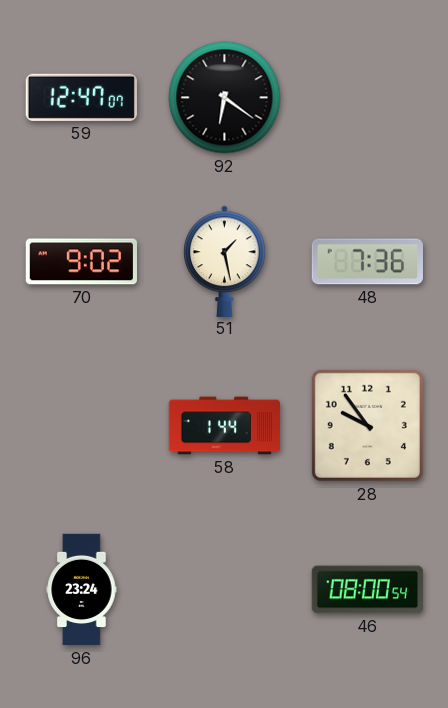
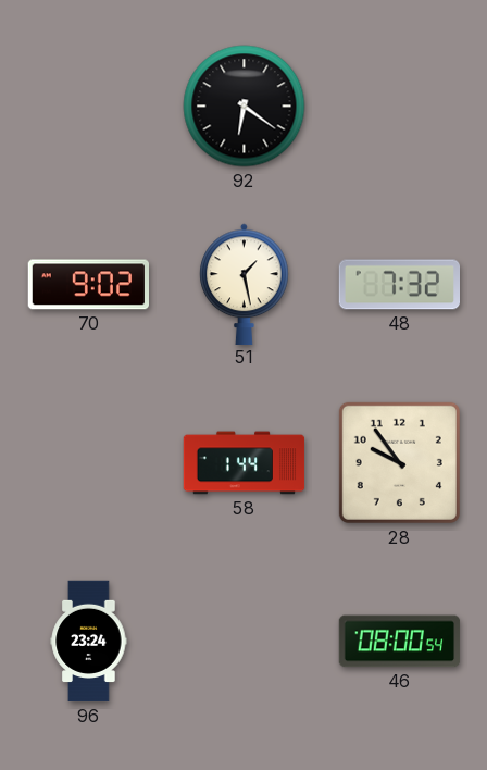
59: 12:47 -> none (81, 97)
48: 7:36 -> 7:32 (399, 285)
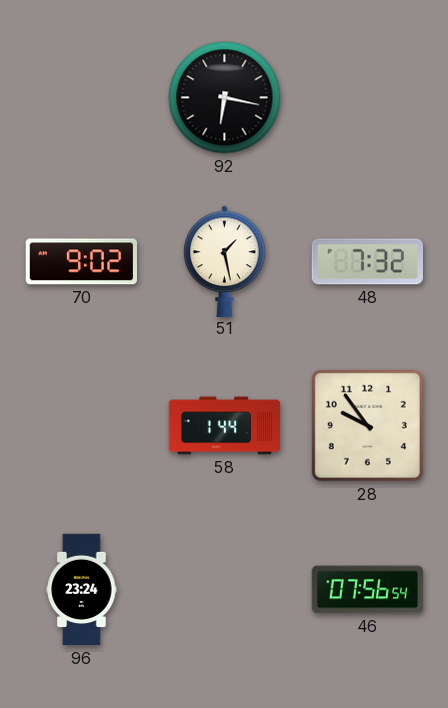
92: 6:21 -> 6:17 (225, 98)
46: 08:00 -> 07:56 (368, 590)
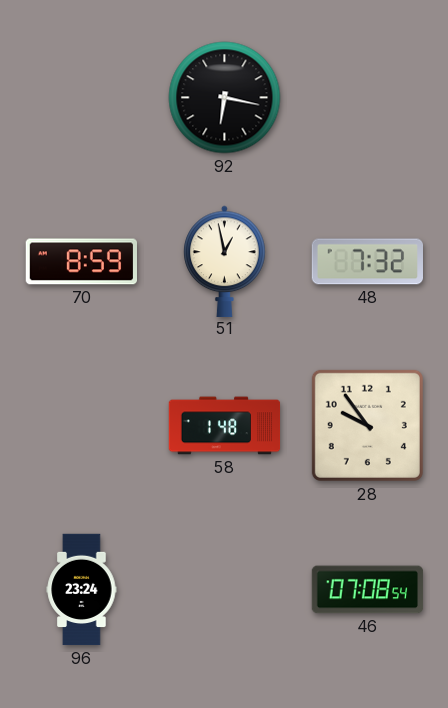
70: 9:02 -> 8:59 (81, 262)
51: 1:28 -> 12:58 (225, 261)
58: 1:44 -> 1:48 (225, 426)
46: 07:56 -> 07:08 (368, 590)
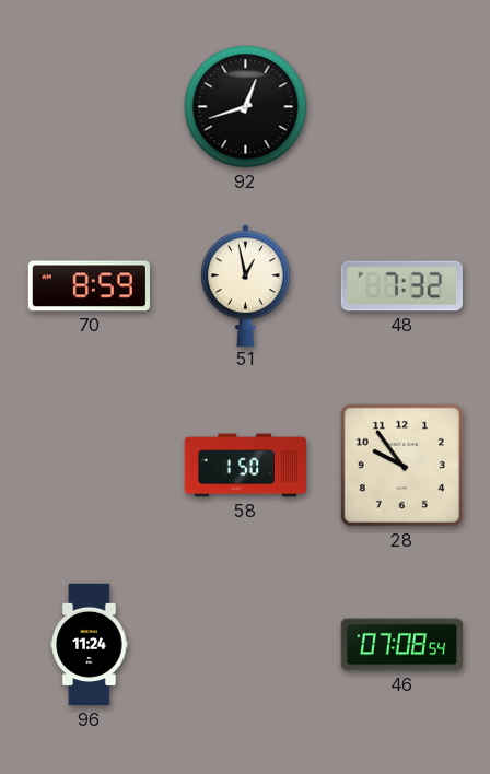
92: 6:17 -> 12:42 (246, 107)
58: 1:48 -> 1:50 (246, 466)
96: 23:24 -> 11:24 (90, 645)
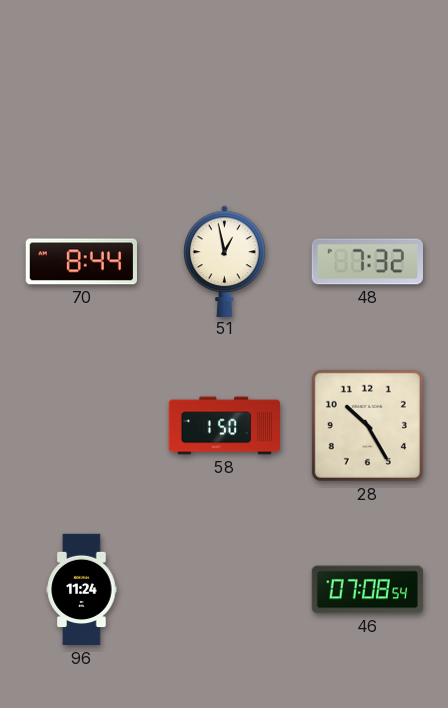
92: 12:42 -> none (246, 107)
70: 8:59 -> 8:44 (81, 262)
28: 9:54 -> 10:25 (367, 425)
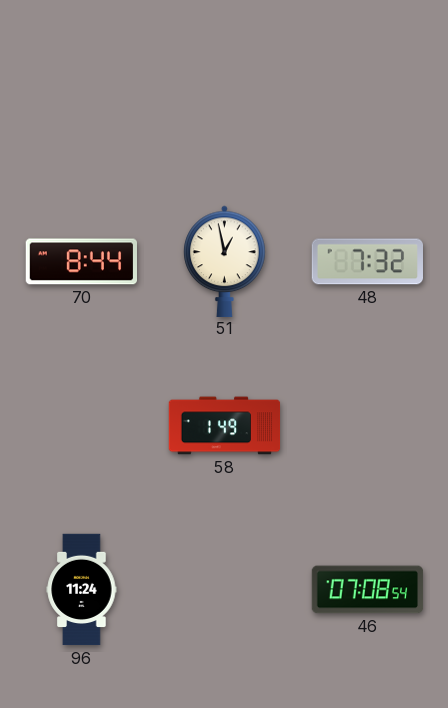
58: 1:50 -> 1:49 (225, 426)
28: 10:25 -> none (367, 425)
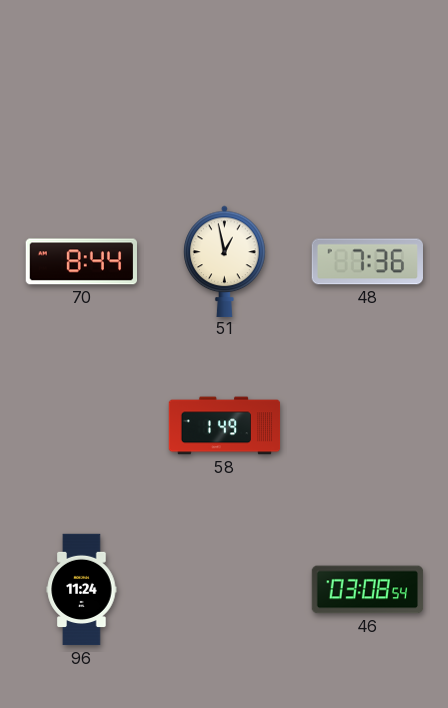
48: 7:32 -> 7:36 (367, 262)
46: 07:08 -> 03:08 (368, 590)
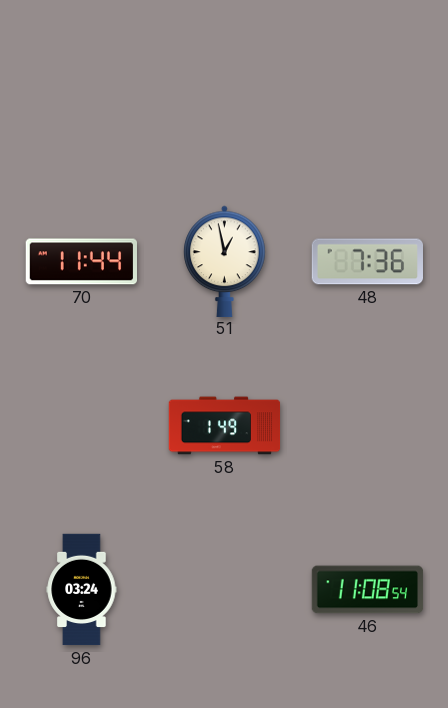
70: 8:44 -> 11:44 (81, 262)
96: 11:24 -> 03:24 (82, 590)
46: 03:08 -> 11:08 (368, 590)
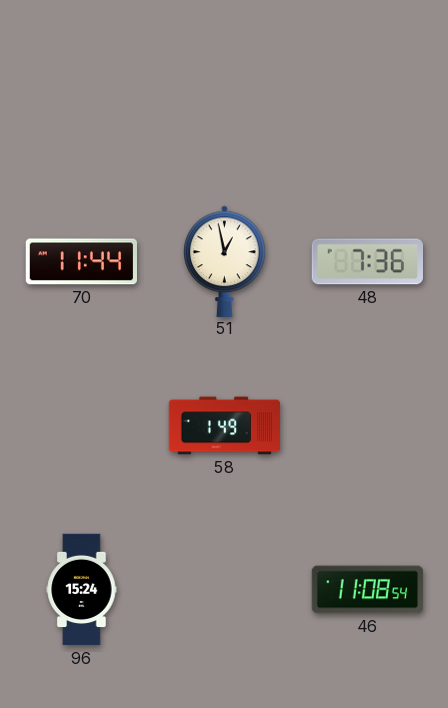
96: 03:24 -> 15:24 (82, 590)
